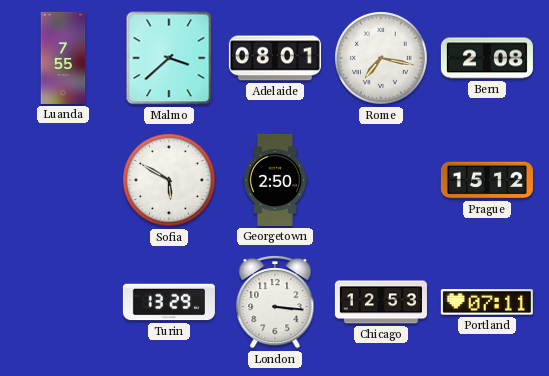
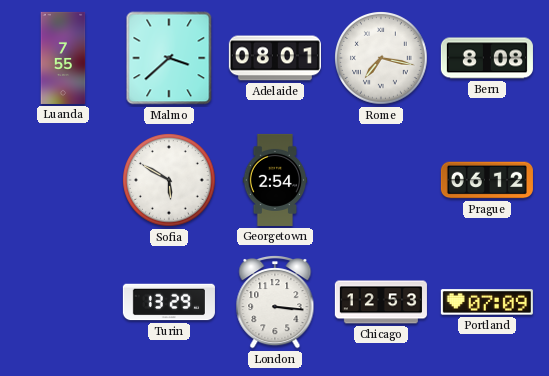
Bern: 2:08 -> 8:08 (487, 58)
Georgetown: 2:50 -> 2:54 (275, 180)
Prague: 15:12 -> 06:12 (487, 180)
Portland: 07:11 -> 07:09 (487, 302)
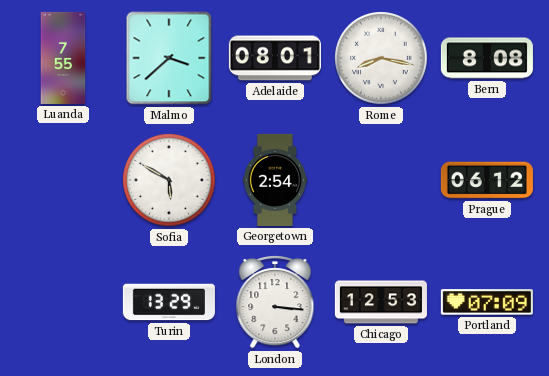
Rome: 7:17 -> 8:17 (382, 59)
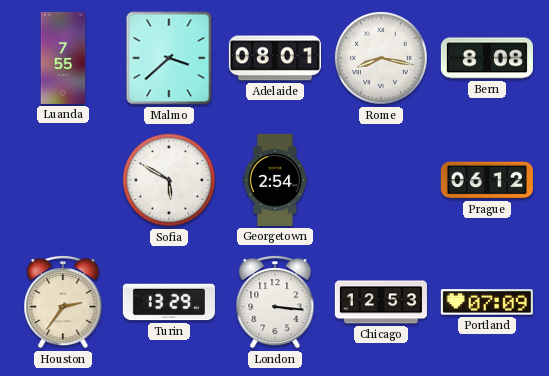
Houston: none -> 2:36 (63, 303)
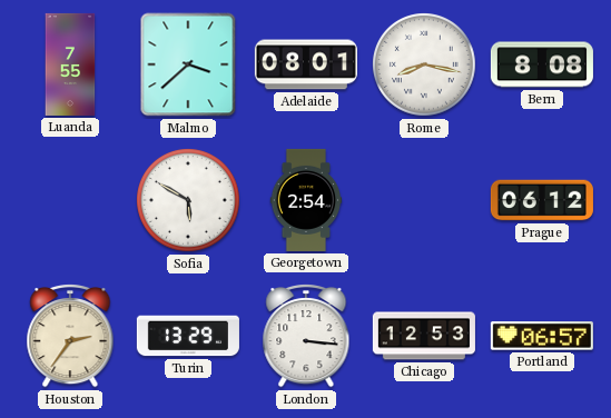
Portland: 07:09 -> 06:57 (542, 336)
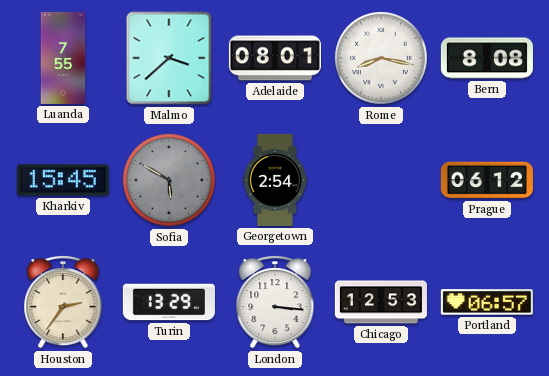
Kharkiv: none -> 15:45 (63, 180)
Sofia dial: white -> grey (170, 181)
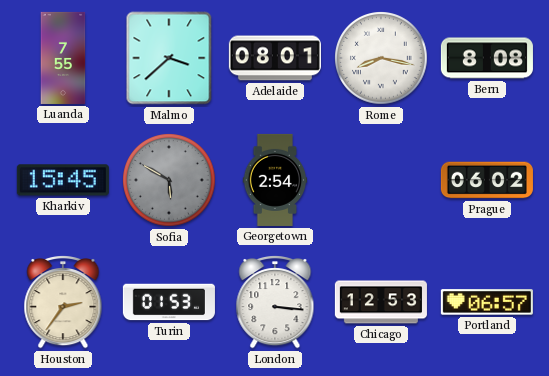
Prague: 06:12 -> 06:02 (487, 180)
Turin: 13:29 -> 01:53 (169, 302)
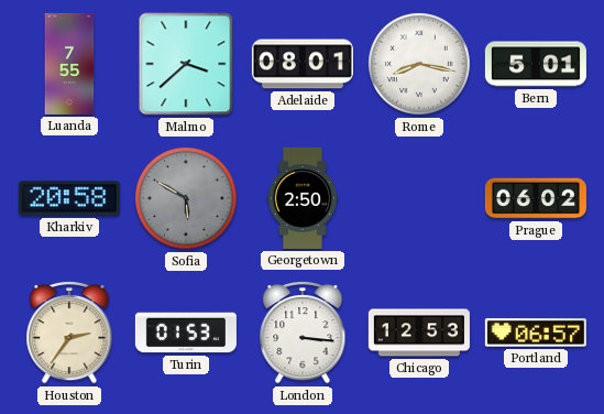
Bern: 8:08 -> 5:01 (536, 64)
Kharkiv: 15:45 -> 20:58 (69, 198)
Georgetown: 2:54 -> 2:50 (303, 198)
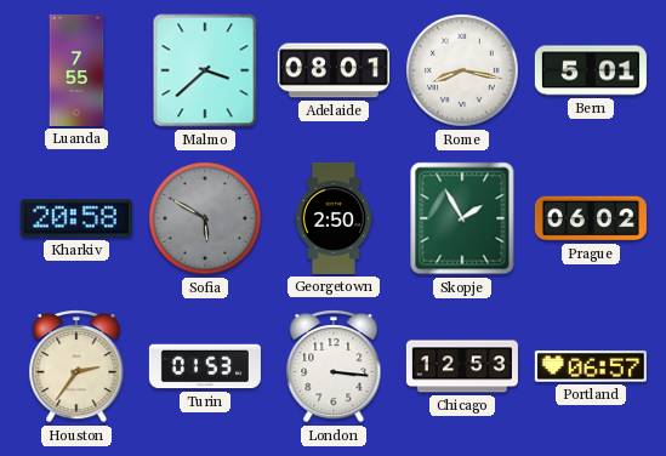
Skopje: none -> 1:55 (462, 218)
